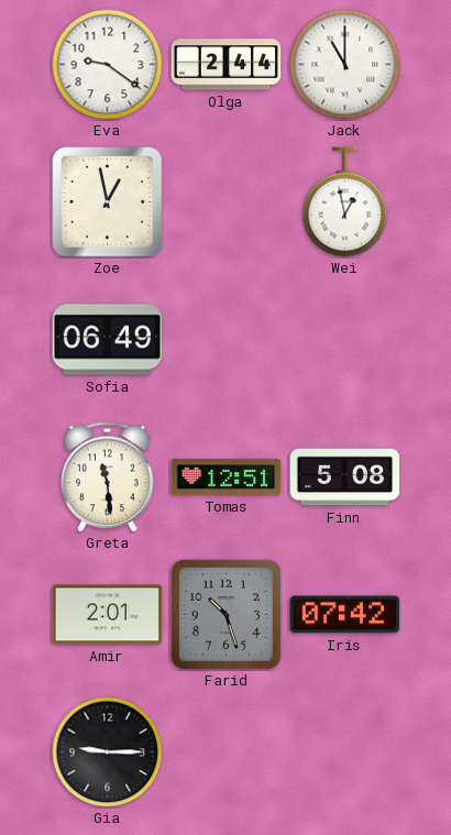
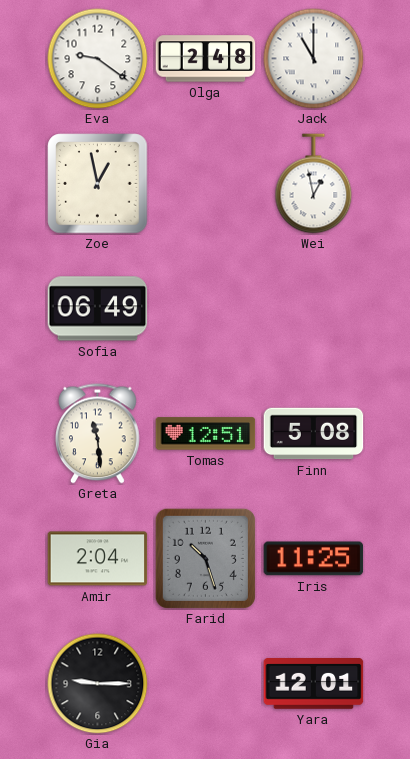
Olga: 2:44 -> 2:48 (206, 59)
Amir: 2:01 -> 2:04 (98, 559)
Iris: 07:42 -> 11:25 (314, 559)
Yara: none -> 12:01 (314, 684)
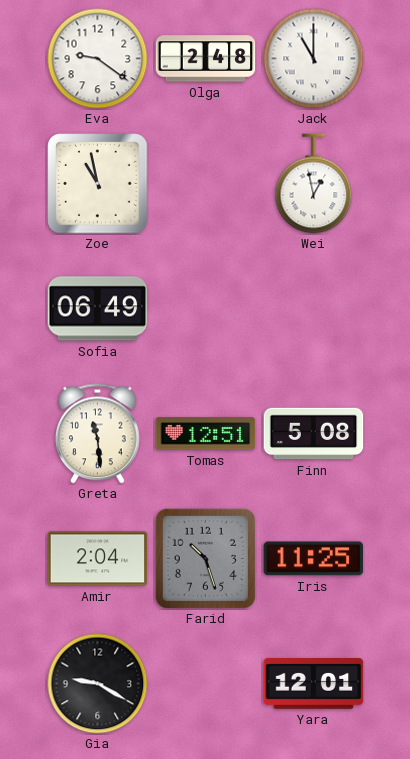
Zoe: 12:58 -> 10:58 (98, 184)
Gia: 9:15 -> 9:20 (98, 684)
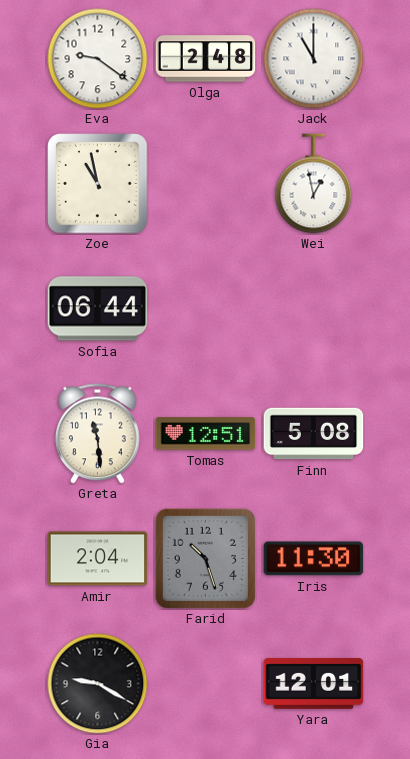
Sofia: 06:49 -> 06:44 (98, 309)
Iris: 11:25 -> 11:30 (314, 559)
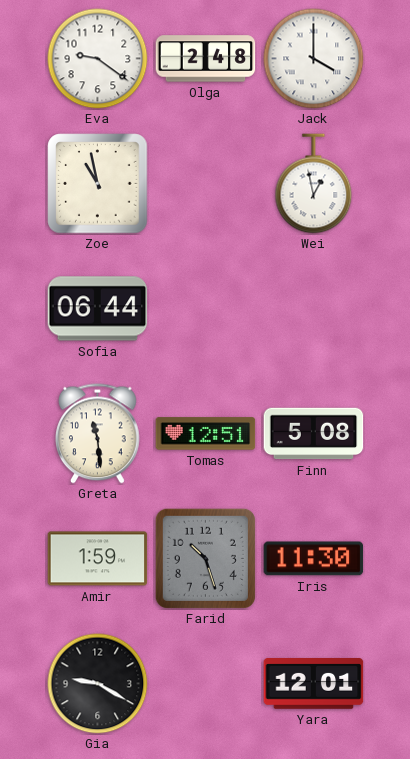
Jack: 11:00 -> 4:00 (314, 59)
Amir: 2:04 -> 1:59 (98, 559)
